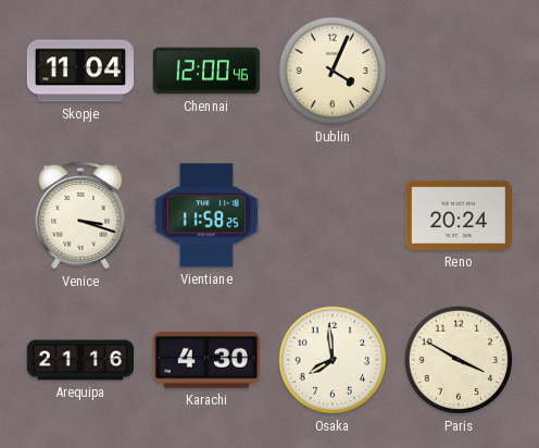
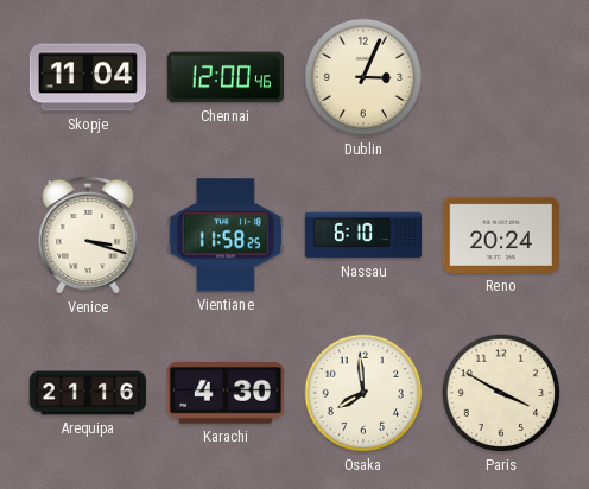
Dublin: 4:04 -> 3:04 (363, 77)
Nassau: none -> 6:10 (363, 235)
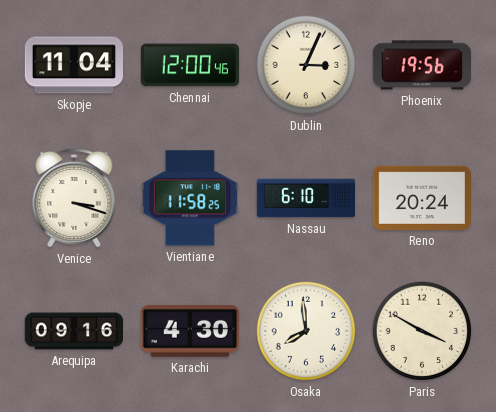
Phoenix: none -> 19:56 (421, 65)
Arequipa: 21:16 -> 09:16 (73, 331)
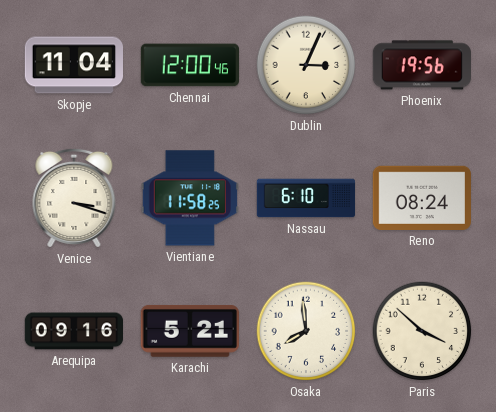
Reno: 20:24 -> 08:24 (421, 198)
Karachi: 4:30 -> 5:21 (190, 331)
Paris: 3:50 -> 3:52 (422, 331)
